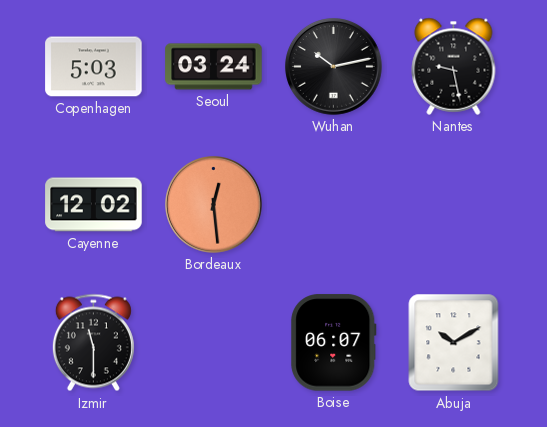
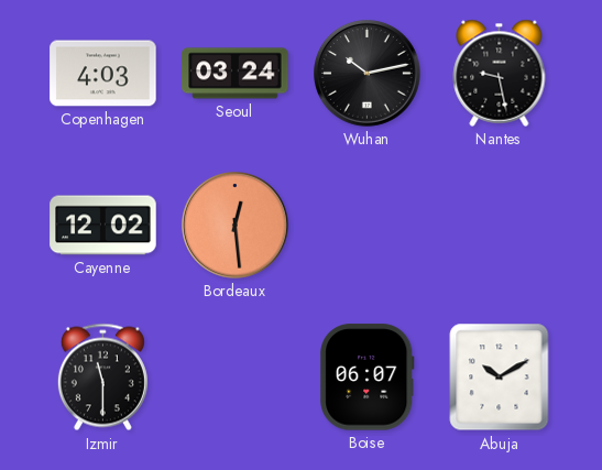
Copenhagen: 5:03 -> 4:03 (103, 74)
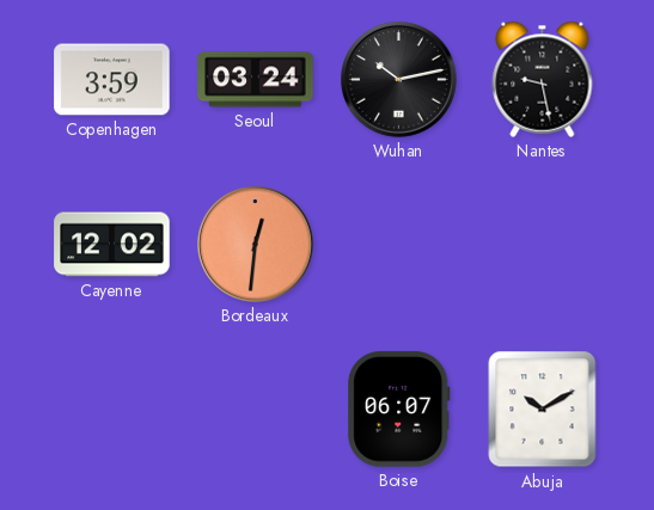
Copenhagen: 4:03 -> 3:59 (112, 80)
Bordeaux: 12:29 -> 12:31 (256, 245)
Izmir: 11:30 -> none (102, 378)
